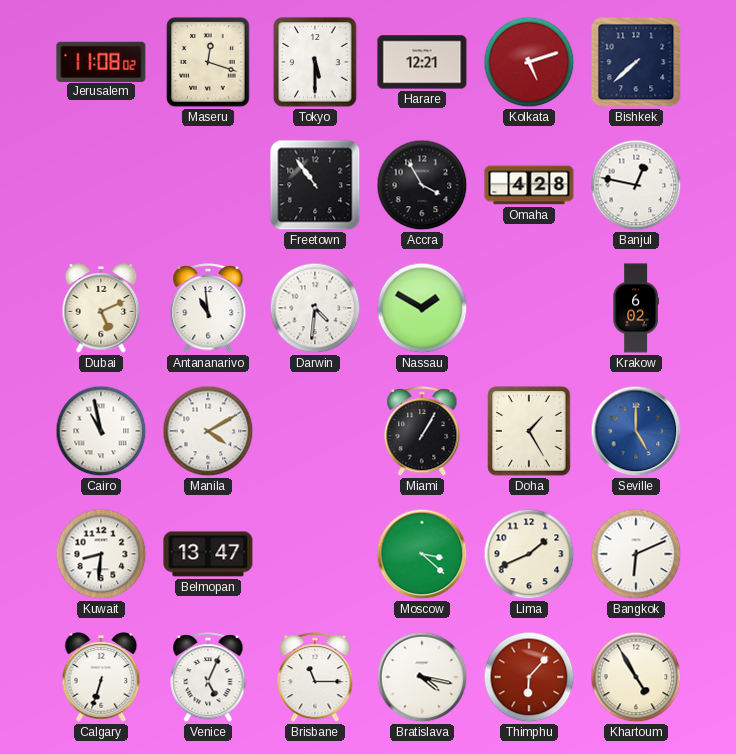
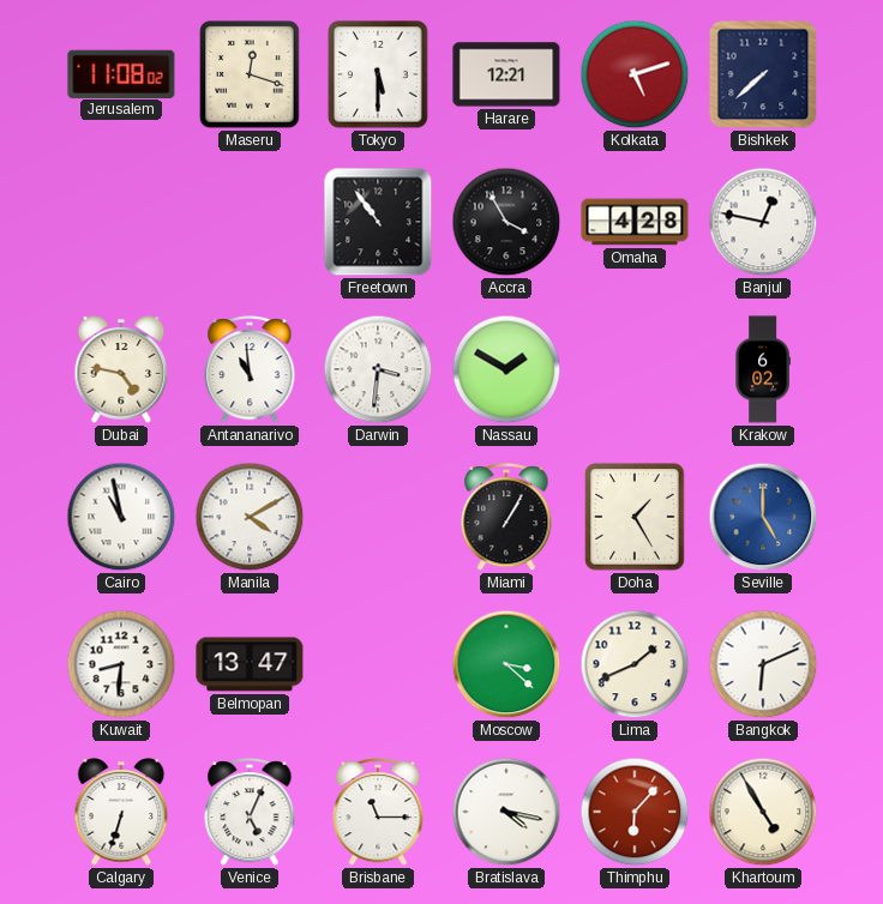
Dubai: 5:11 -> 4:47 (121, 369)
Darwin: 4:31 -> 3:31 (378, 369)
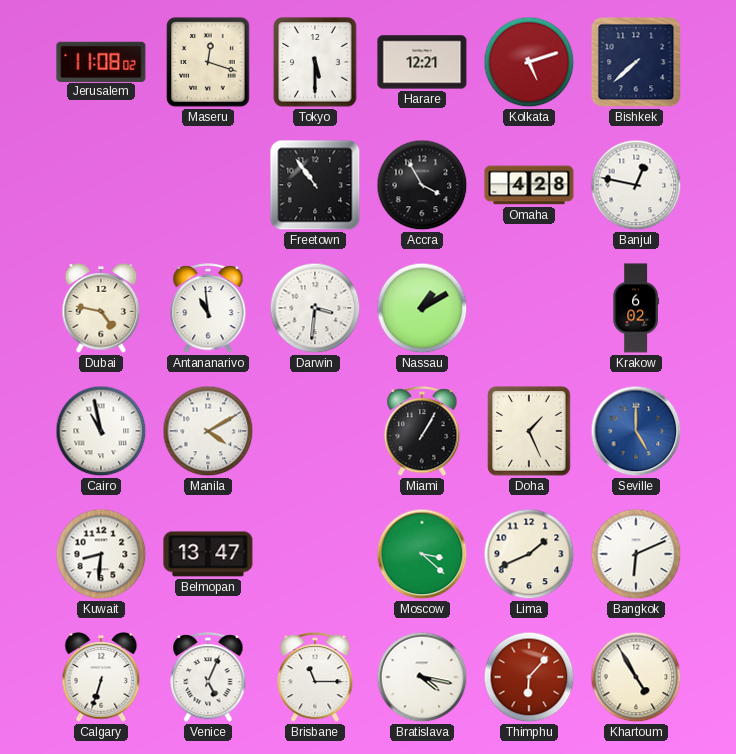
Nassau: 1:50 -> 1:10 (422, 308)
Doha: 1:25 -> 1:26 (529, 431)
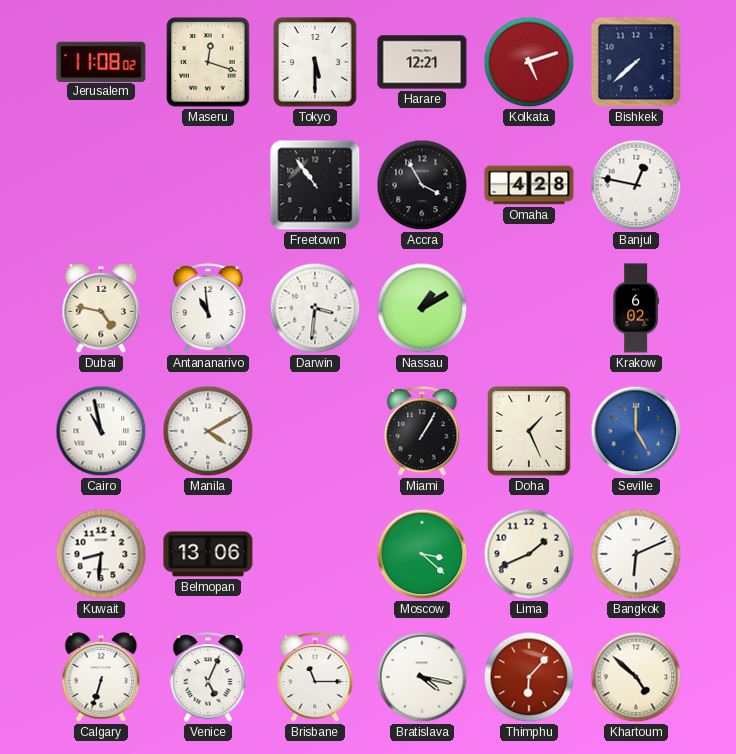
Belmopan: 13:47 -> 13:06 (208, 554)
Khartoum: 4:55 -> 4:52 (636, 677)
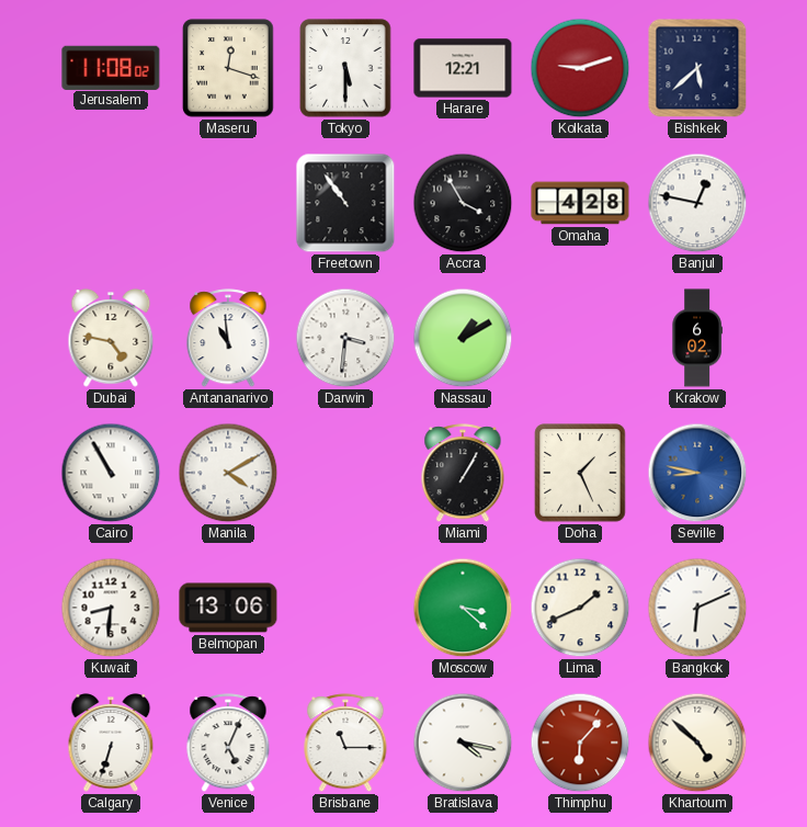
Kolkata: 5:12 -> 9:12 (580, 68)
Bishkek: 7:38 -> 5:38 (697, 68)
Cairo: 10:58 -> 10:55 (111, 473)
Seville: 5:00 -> 8:47 (697, 473)
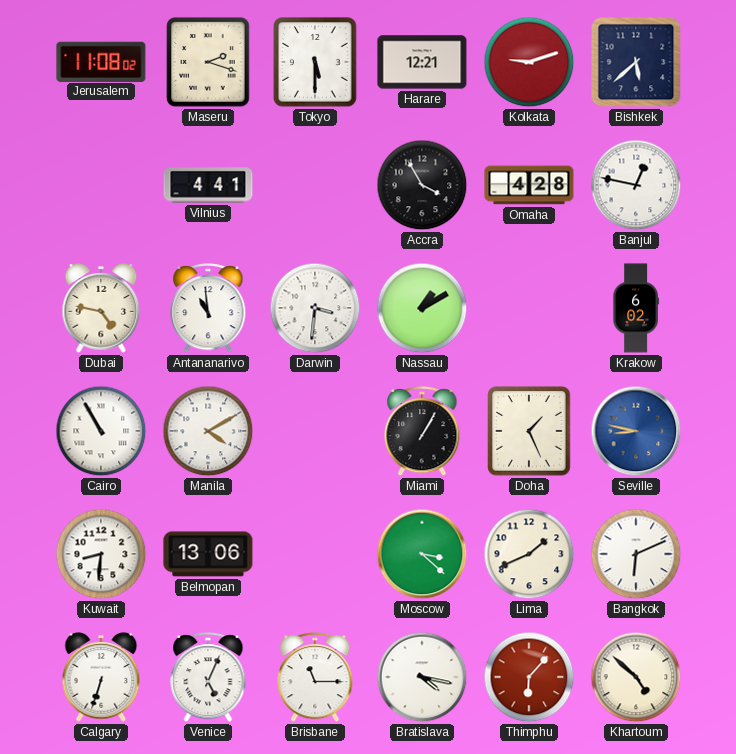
Maseru: 12:18 -> 2:18 (208, 62)
Vilnius: none -> 4:41 (208, 185)
Freetown: 10:54 -> none (345, 203)
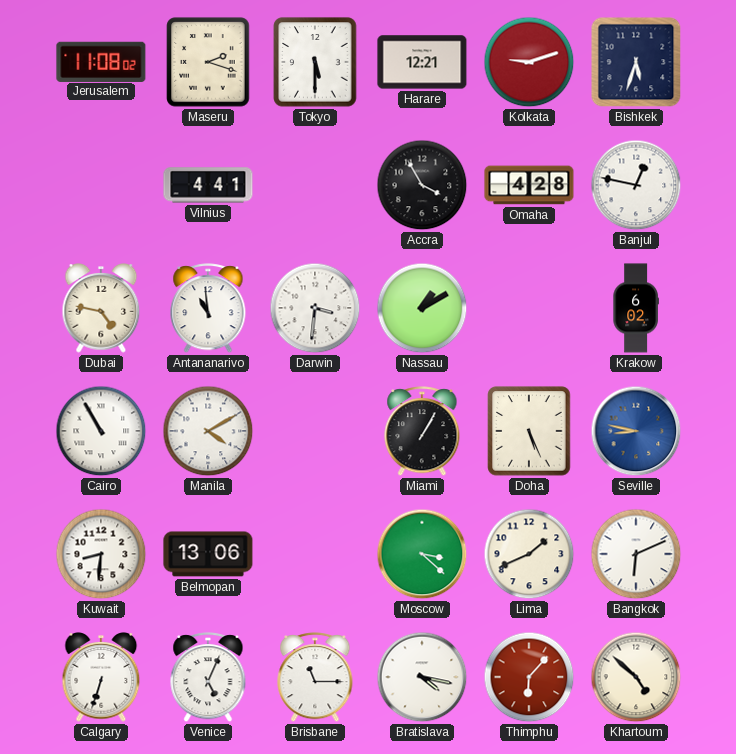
Bishkek: 5:38 -> 5:33 (636, 62)
Doha: 1:26 -> 5:26 (529, 431)
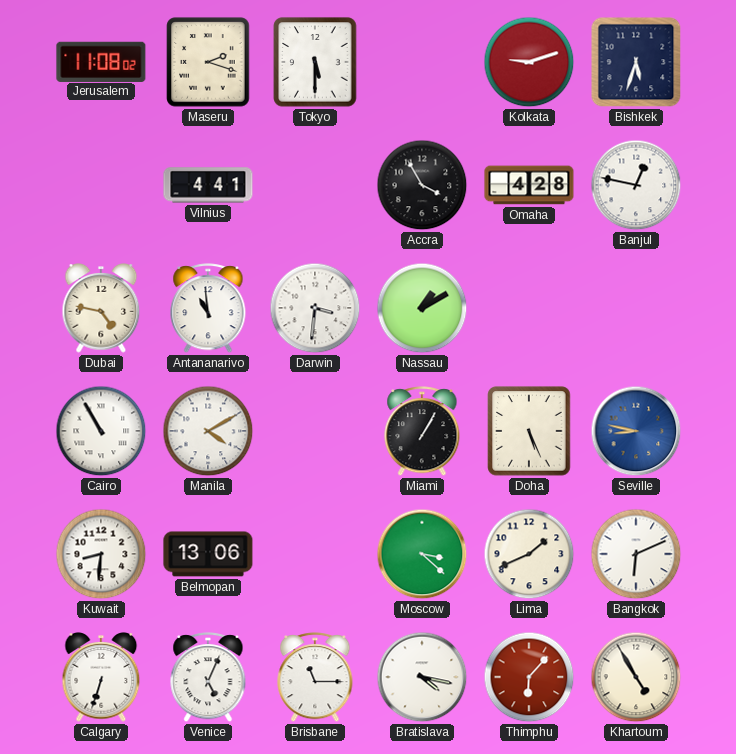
Harare: 12:21 -> none (422, 62)
Krakow: 6:02 -> none (636, 308)
Khartoum: 4:52 -> 4:55 (636, 677)
